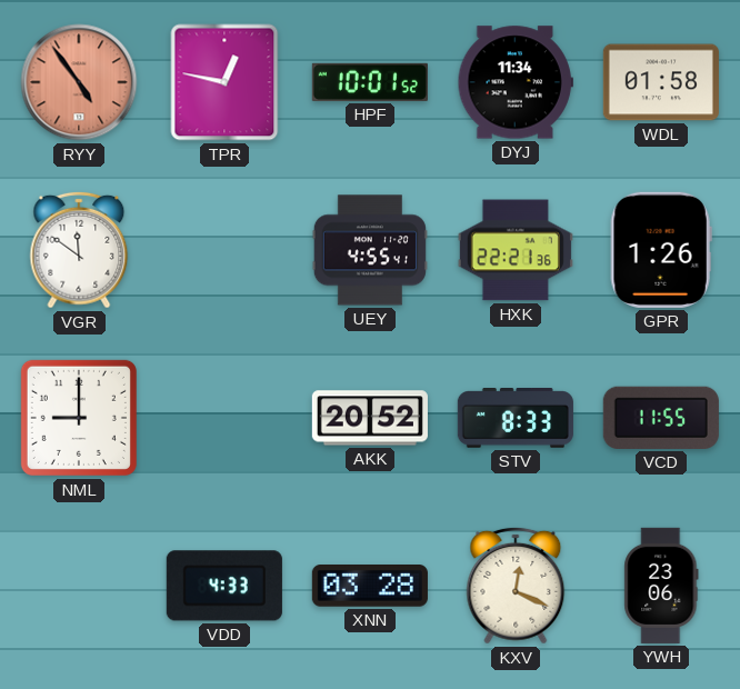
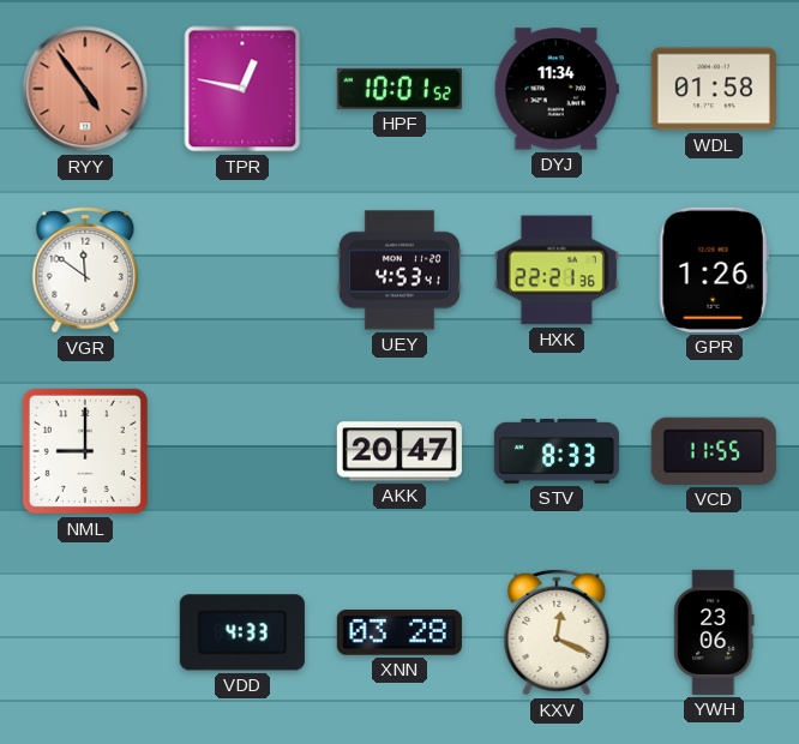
UEY: 4:55 -> 4:53 (400, 270)
AKK: 20:52 -> 20:47 (400, 451)
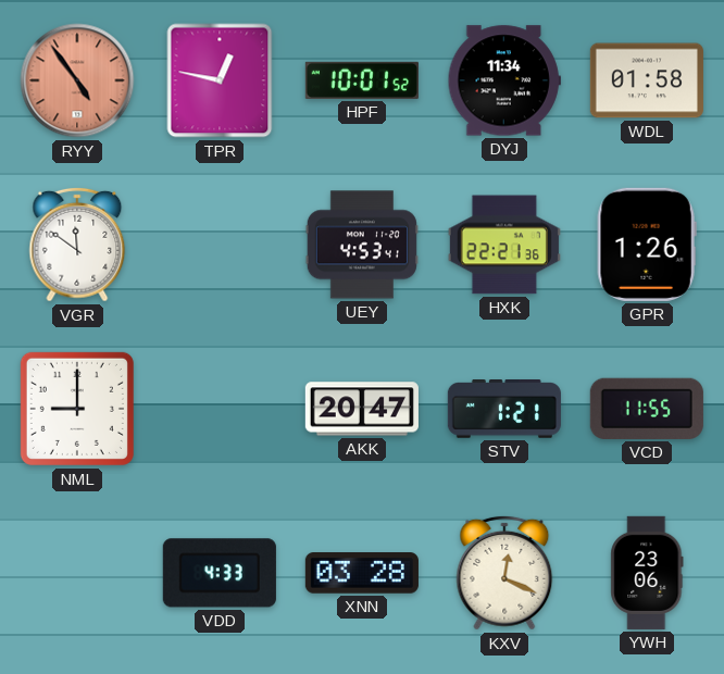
STV: 8:33 -> 1:21 (504, 409)
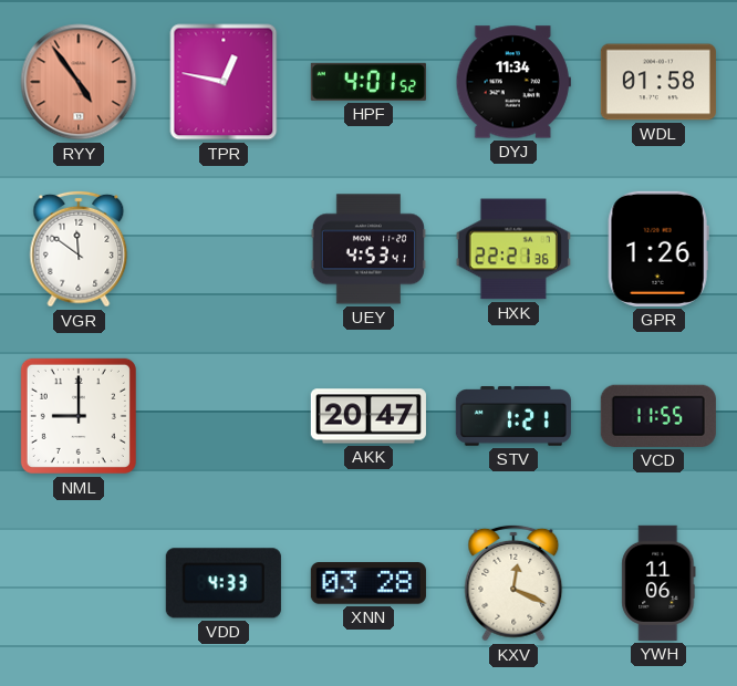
HPF: 10:01 -> 4:01 (369, 82)
YWH: 23:06 -> 11:06 (658, 583)
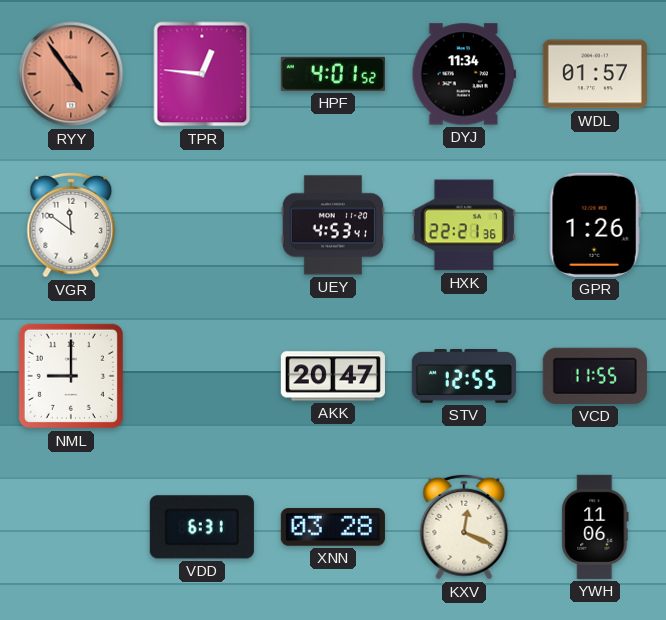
TPR: 12:47 -> 12:46 (202, 74)
WDL: 01:58 -> 01:57 (595, 74)
STV: 1:21 -> 12:55 (464, 376)
VDD: 4:33 -> 6:31 (202, 527)
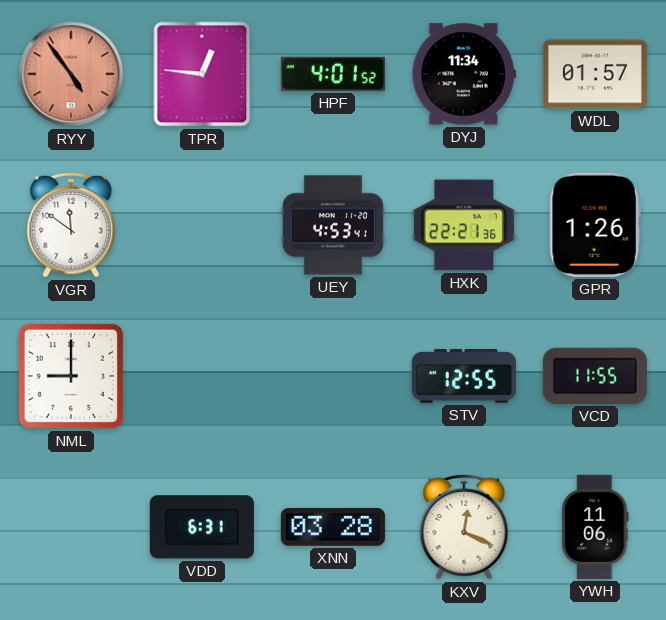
AKK: 20:47 -> none (333, 376)
